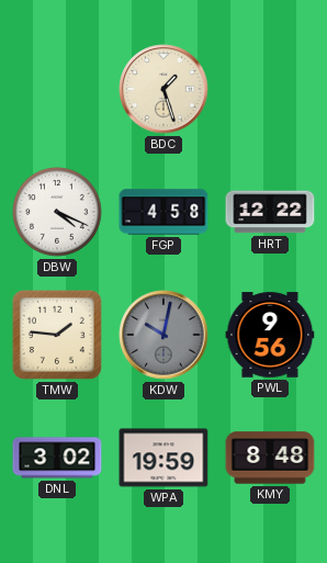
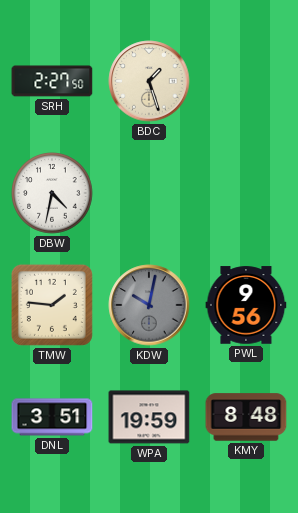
SRH: none -> 2:27 (52, 81)
DBW: 4:19 -> 4:32 (52, 193)
FGP: 4:58 -> none (163, 212)
HRT: 12:22 -> none (270, 212)
DNL: 3:02 -> 3:51 (52, 417)
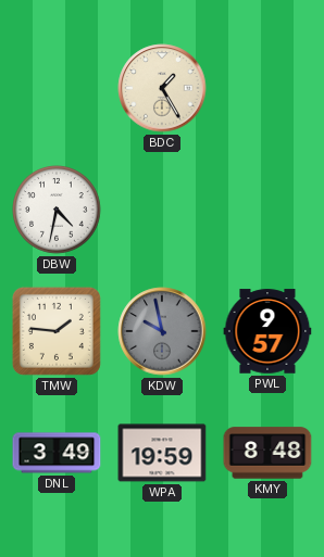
SRH: 2:27 -> none (52, 81)
BDC: 1:27 -> 1:25 (162, 88)
KDW: 10:02 -> 9:58 (162, 331)
PWL: 9:56 -> 9:57 (267, 331)
DNL: 3:51 -> 3:49 (57, 453)
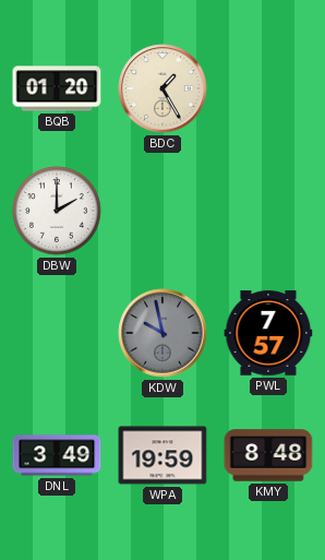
BQB: none -> 01:20 (57, 88)
DBW: 4:32 -> 2:00 (57, 211)
TMW: 1:46 -> none (57, 331)
PWL: 9:57 -> 7:57 (268, 333)
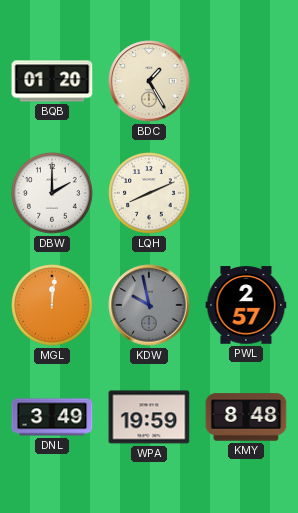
LQH: none -> 8:11 (149, 193)
MGL: none -> 12:01 (52, 305)
PWL: 7:57 -> 2:57 (246, 305)
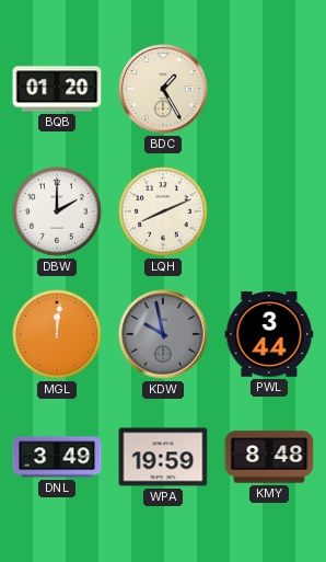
PWL: 2:57 -> 3:44 (269, 334)
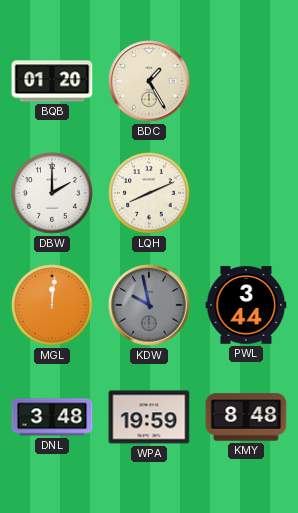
DNL: 3:49 -> 3:48 (52, 417)
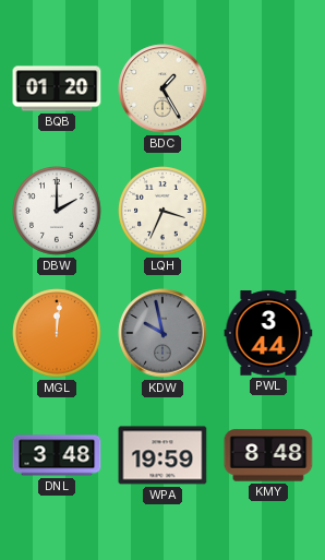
LQH: 8:11 -> 3:34 (162, 211)
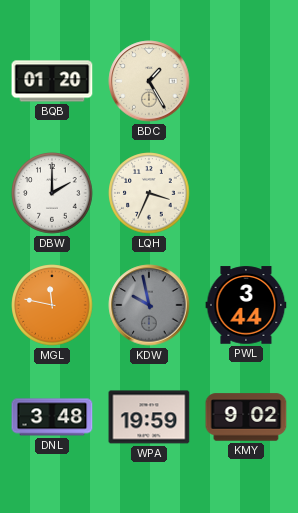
MGL: 12:01 -> 11:47 (52, 305)
KMY: 8:48 -> 9:02 (246, 417)
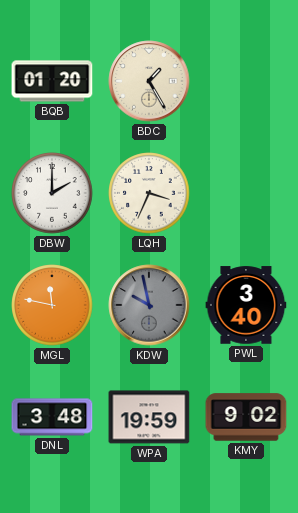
PWL: 3:44 -> 3:40 (246, 305)
